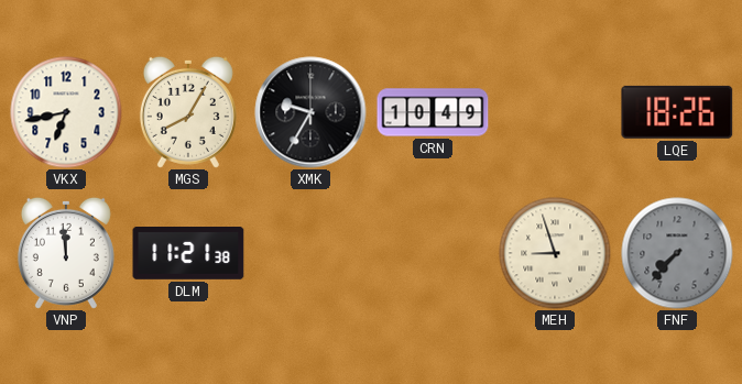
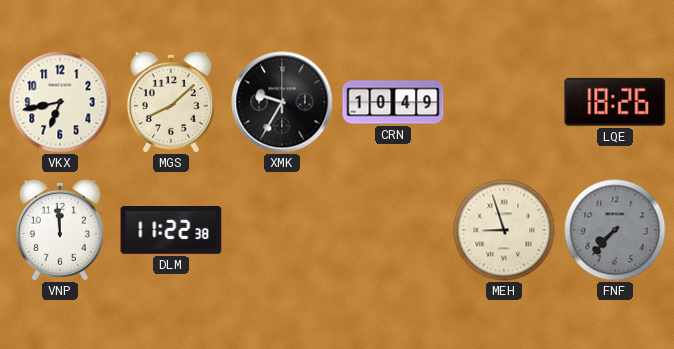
MGS: 8:05 -> 8:08 (171, 102)
DLM: 11:21 -> 11:22 (171, 231)
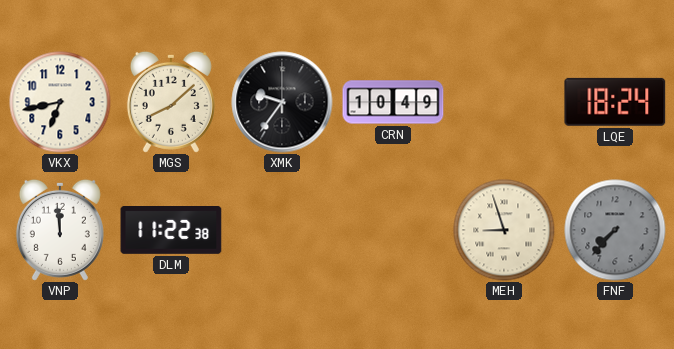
XMK: 9:35 -> 9:36 (282, 102)
LQE: 18:26 -> 18:24 (615, 102)
